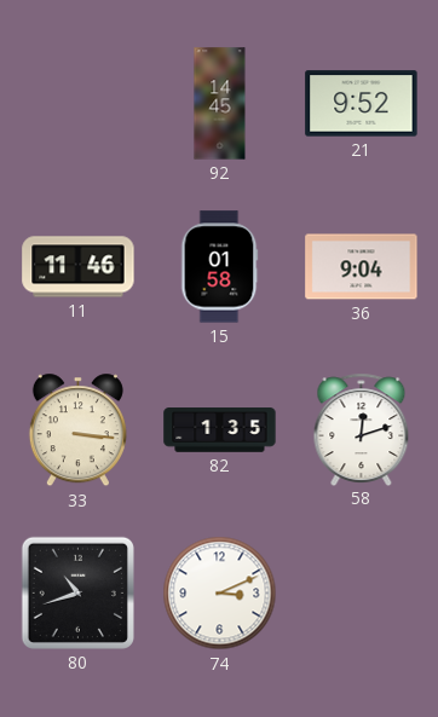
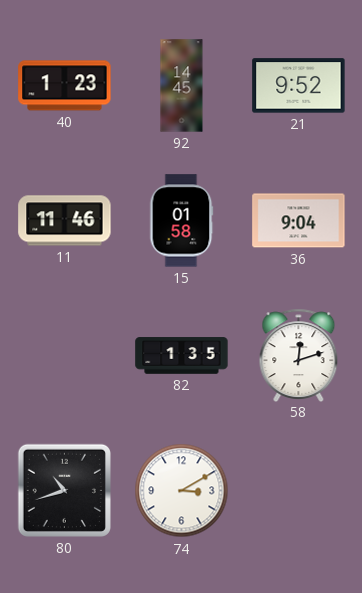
40: none -> 1:23 (65, 86)
33: 3:16 -> none (77, 430)
74: 3:11 -> 3:10 (182, 491)
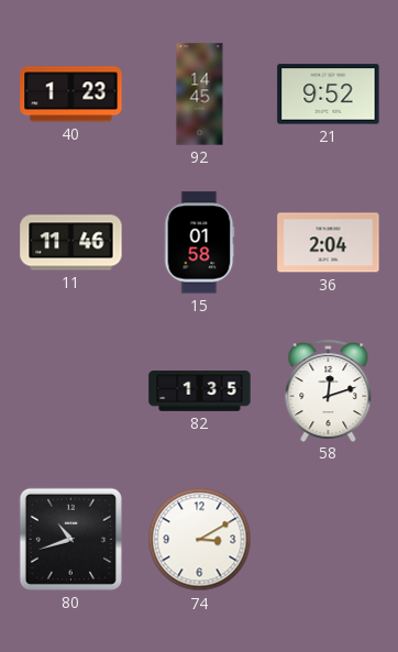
36: 9:04 -> 2:04 (329, 243)
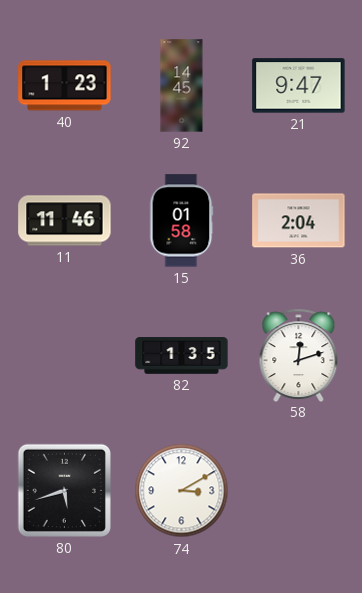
21: 9:52 -> 9:47 (299, 86)
80: 10:42 -> 5:42 (64, 490)
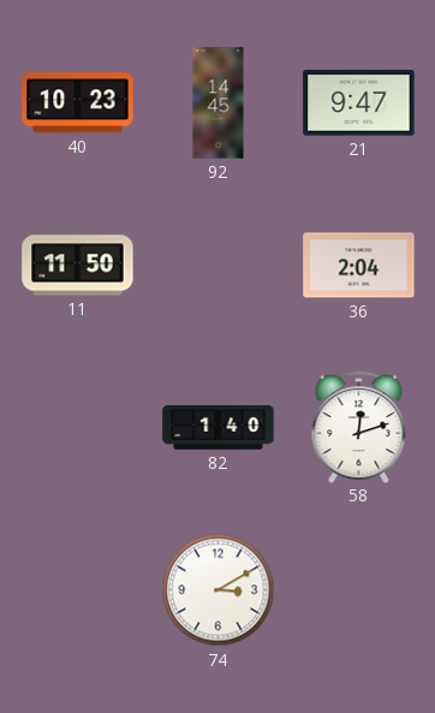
40: 1:23 -> 10:23 (78, 103)
11: 11:46 -> 11:50 (78, 266)
15: 01:58 -> none (181, 221)
82: 1:35 -> 1:40 (219, 428)
80: 5:42 -> none (64, 490)
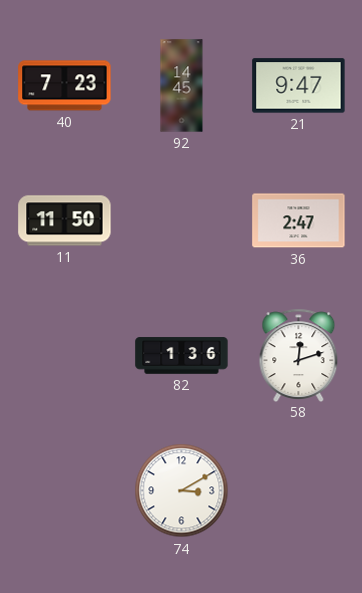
40: 10:23 -> 7:23 (65, 86)
36: 2:04 -> 2:47 (299, 221)
82: 1:40 -> 1:36 (182, 356)
